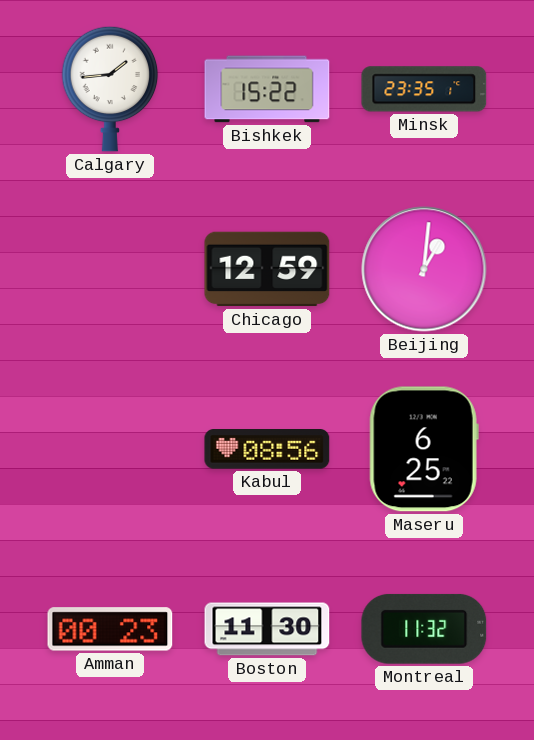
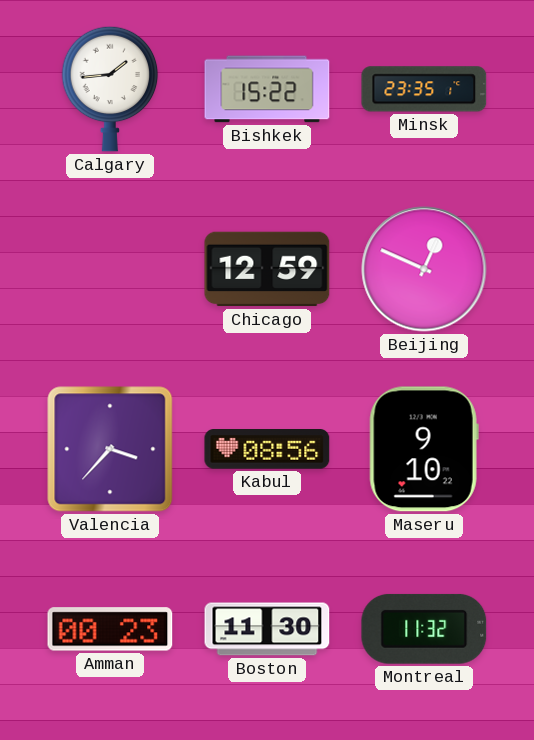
Beijing: 1:01 -> 12:49 (424, 269)
Valencia: none -> 3:37 (110, 449)
Maseru: 6:25 -> 9:10 (424, 449)
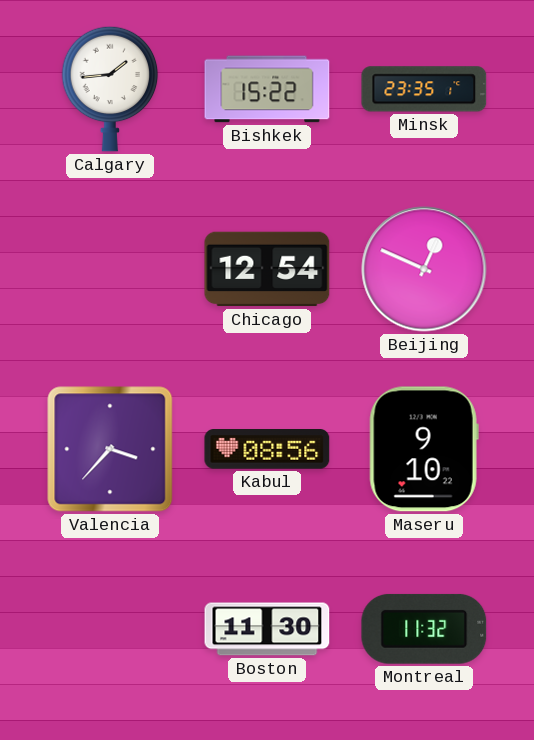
Chicago: 12:59 -> 12:54 (267, 269)
Amman: 00:23 -> none (110, 629)
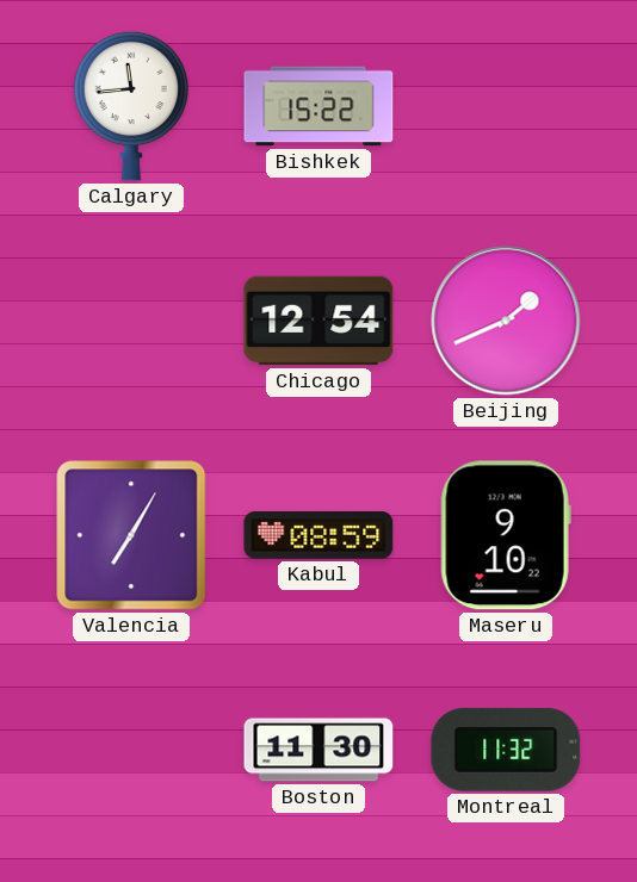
Calgary: 1:44 -> 11:44 (131, 106)
Minsk: 23:35 -> none (424, 89)
Beijing: 12:49 -> 1:41 (506, 321)
Valencia: 3:37 -> 7:05 (131, 535)
Kabul: 08:56 -> 08:59 (318, 535)
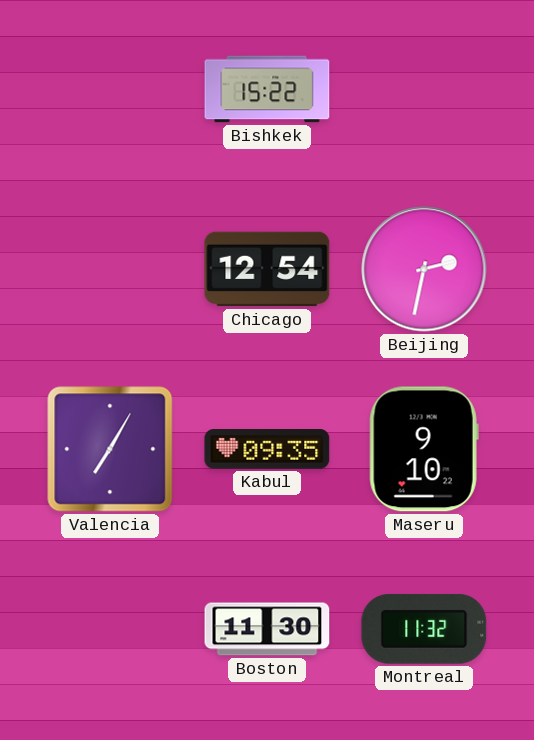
Calgary: 11:44 -> none (131, 106)
Beijing: 1:41 -> 2:32 (424, 269)
Kabul: 08:59 -> 09:35 (267, 449)
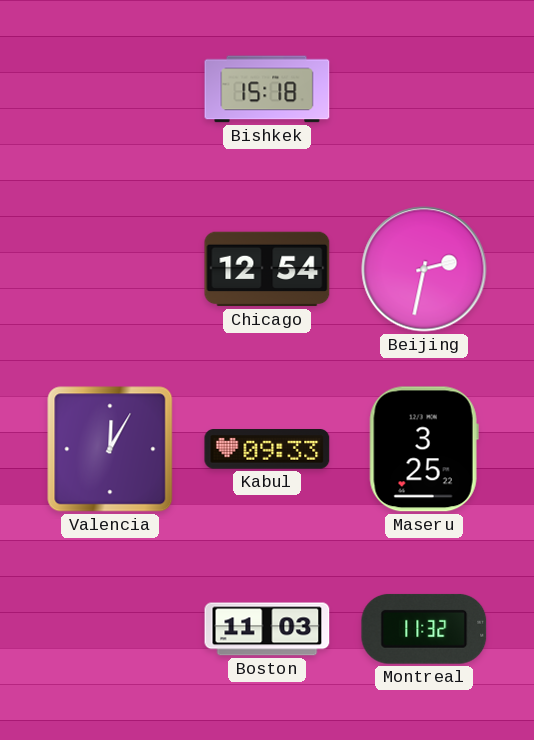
Bishkek: 15:22 -> 15:18 (267, 89)
Valencia: 7:05 -> 12:05 (110, 449)
Kabul: 09:35 -> 09:33 (267, 449)
Maseru: 9:10 -> 3:25 (424, 449)
Boston: 11:30 -> 11:03 (267, 629)
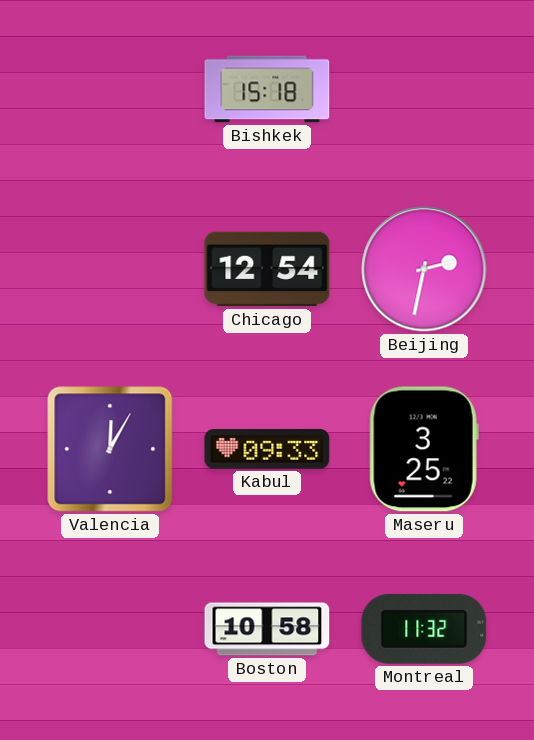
Boston: 11:03 -> 10:58 (267, 629)
